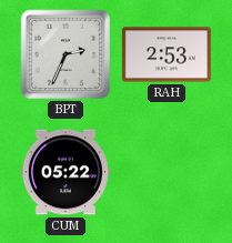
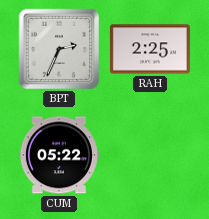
RAH: 2:53 -> 2:25 (150, 49)
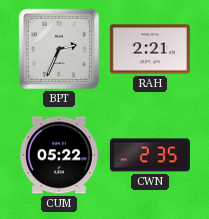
RAH: 2:25 -> 2:21 (150, 49)
CWN: none -> 2:35 (150, 155)
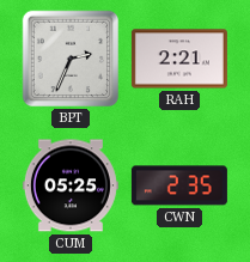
CUM: 05:22 -> 05:25 (71, 185)
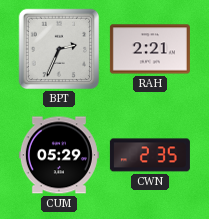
CUM: 05:25 -> 05:29 (59, 155)
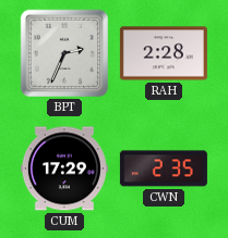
RAH: 2:21 -> 2:28 (164, 53)
CUM: 05:29 -> 17:29 (64, 168)
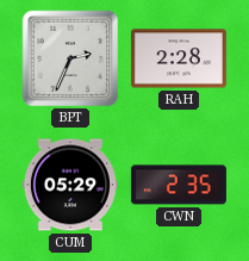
CUM: 17:29 -> 05:29 (70, 185)
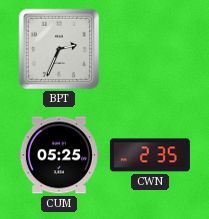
RAH: 2:28 -> none (179, 58)
CUM: 05:29 -> 05:25 (59, 155)
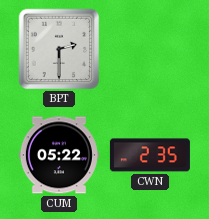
BPT: 2:34 -> 2:30 (59, 49)
CUM: 05:25 -> 05:22 (59, 155)
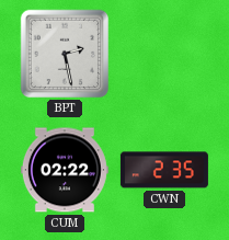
BPT: 2:30 -> 2:28 (65, 54)
CUM: 05:22 -> 02:22 (65, 170)
